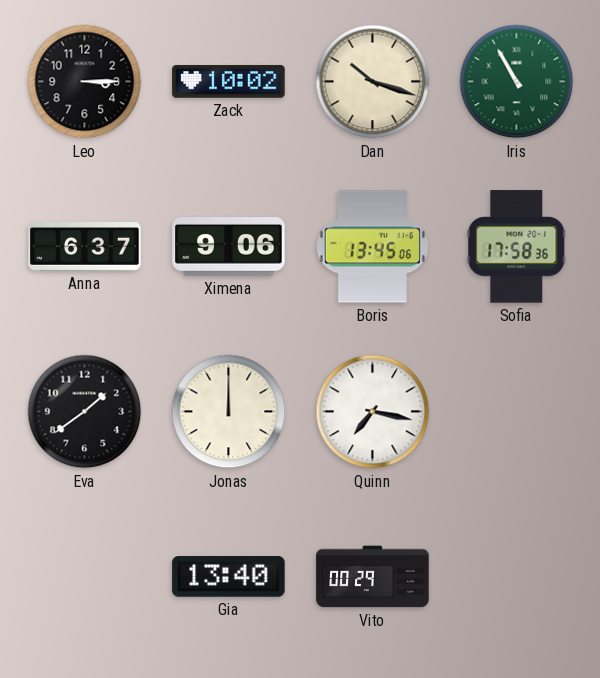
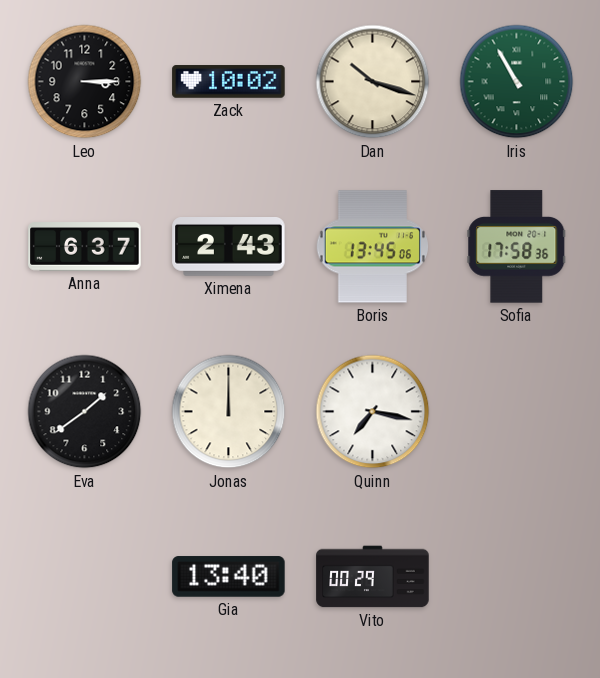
Ximena: 9:06 -> 2:43 (229, 247)
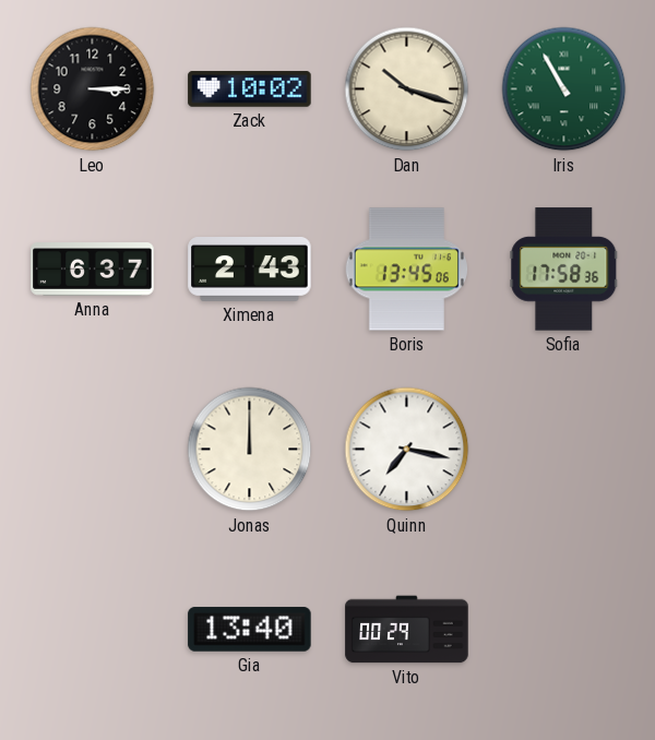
Eva: 1:39 -> none (85, 412)
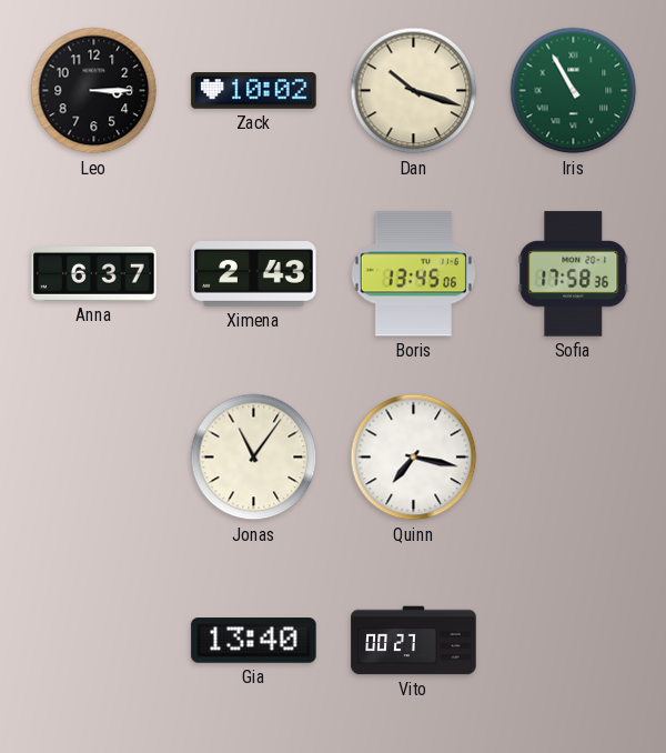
Jonas: 12:00 -> 11:06 (254, 458)
Vito: 00:29 -> 00:27 (414, 641)
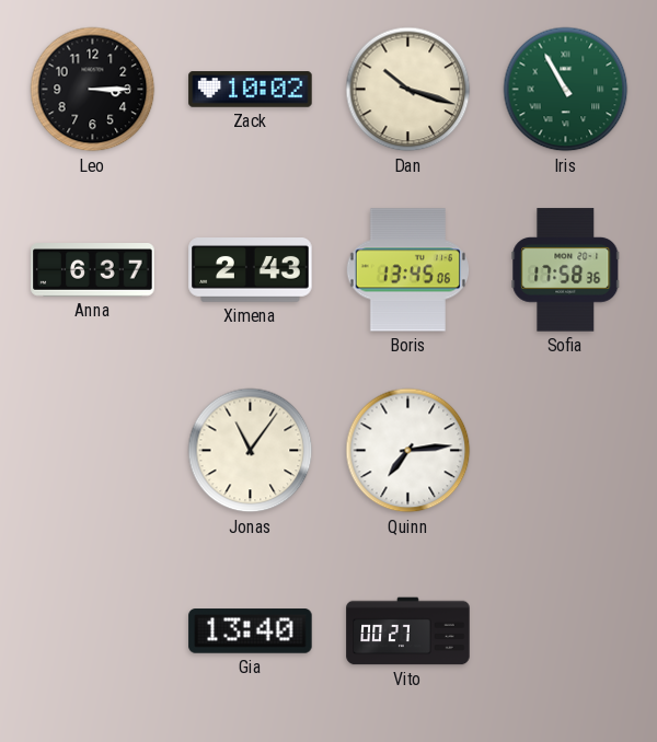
Quinn: 7:17 -> 7:14 (408, 451)
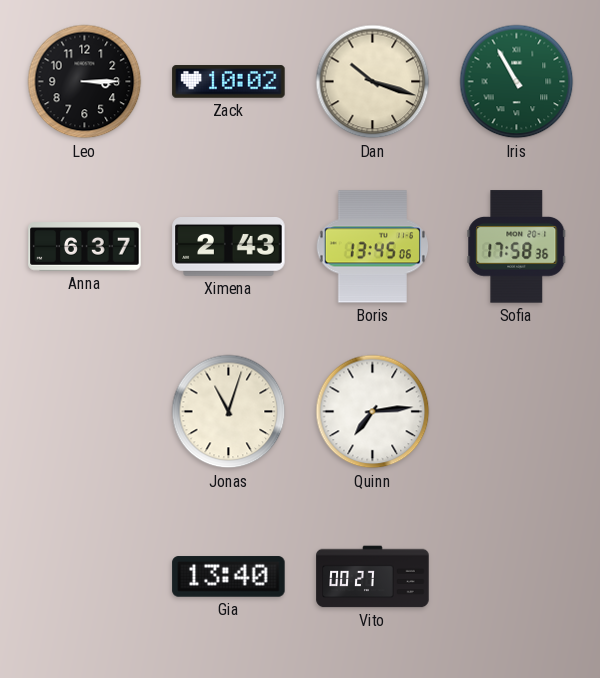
Jonas: 11:06 -> 11:03 (229, 412)
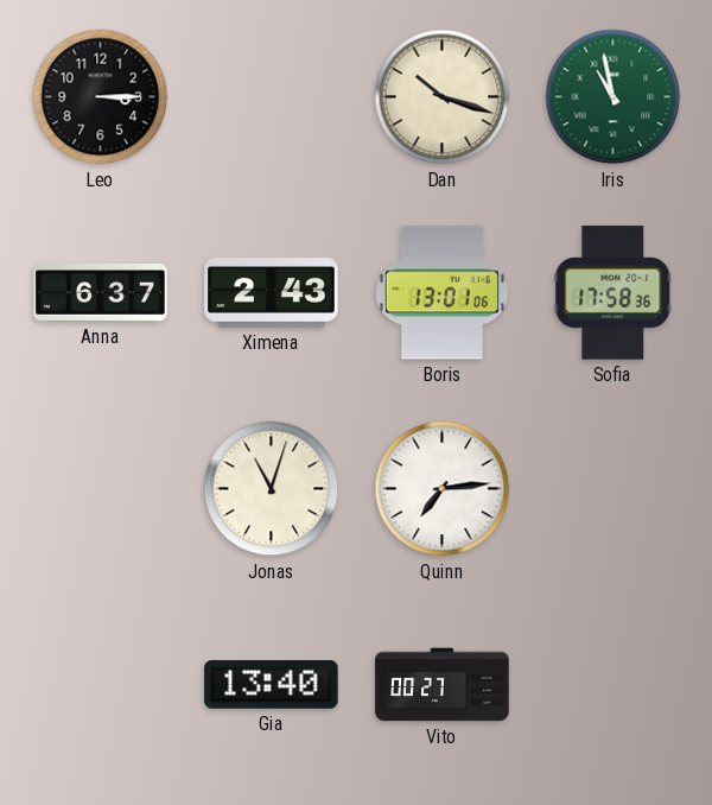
Zack: 10:02 -> none (229, 82)
Iris: 10:55 -> 10:58 (614, 97)
Boris: 13:45 -> 13:01 (441, 293)
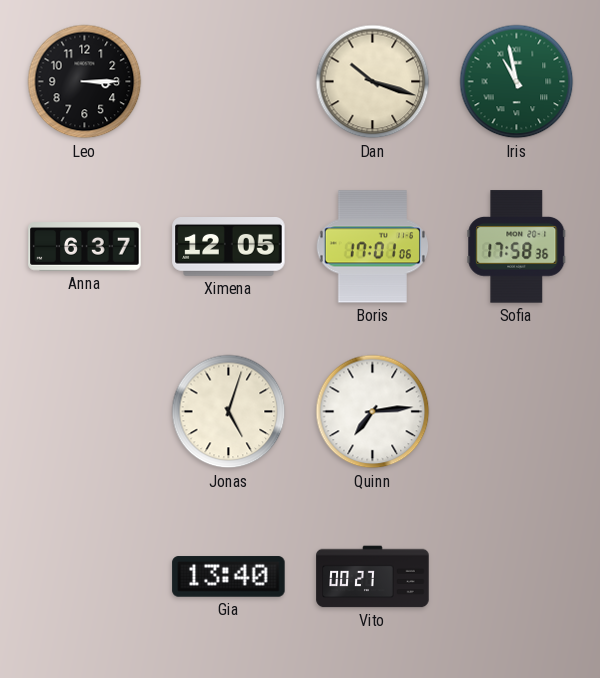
Ximena: 2:43 -> 12:05 (229, 247)
Boris: 13:01 -> 17:01 (372, 247)
Jonas: 11:03 -> 5:03 (229, 412)
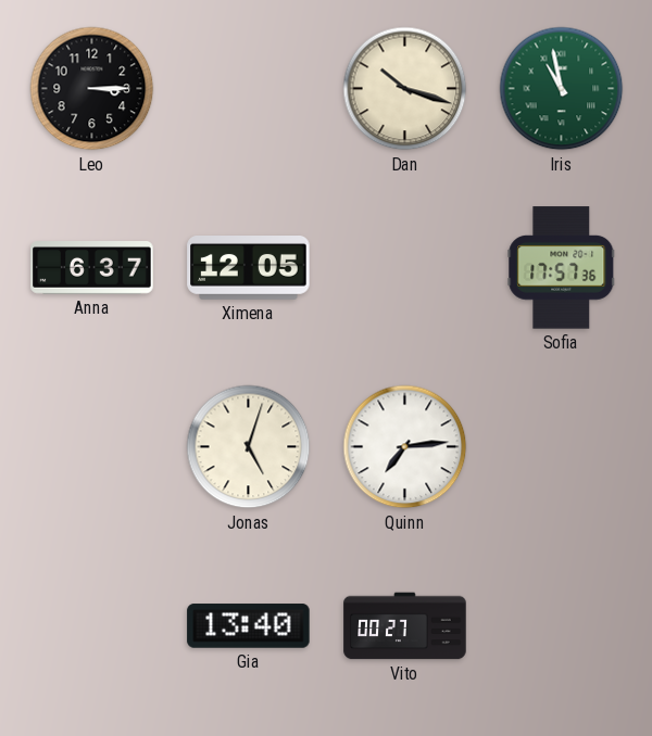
Boris: 17:01 -> none (372, 247)
Sofia: 17:58 -> 17:57 (562, 268)
